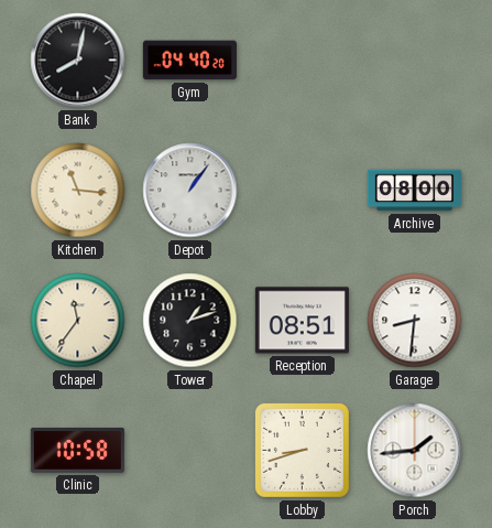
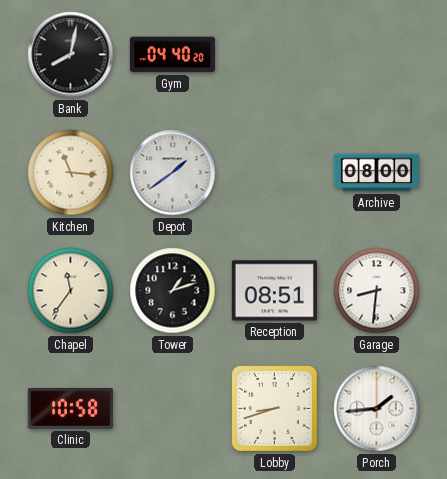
Depot: 1:06 -> 1:39 (173, 173)
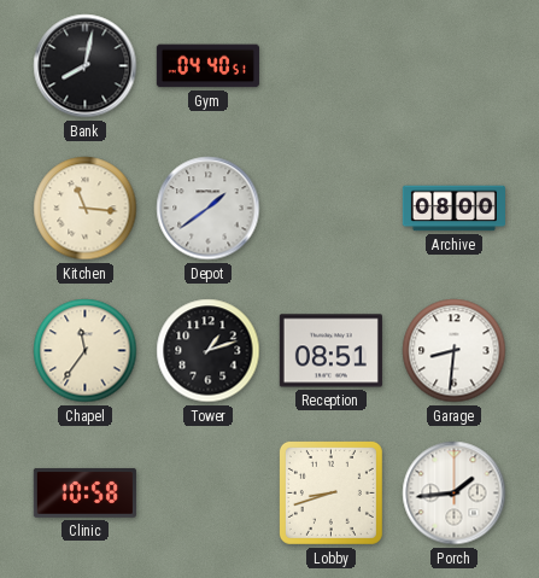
Gym: 04:40:20 -> 04:40:51 (207, 66)
